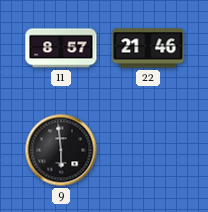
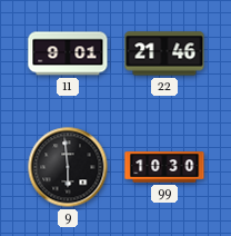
11: 8:57 -> 9:01 (68, 53)
99: none -> 10:30 (164, 167)
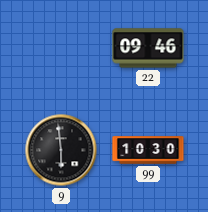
11: 9:01 -> none (68, 53)
22: 21:46 -> 09:46 (148, 48)
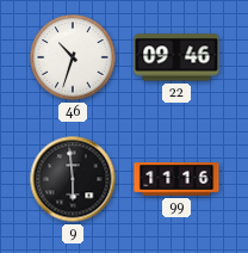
46: none -> 10:33 (73, 57)
99: 10:30 -> 11:16 (176, 179)
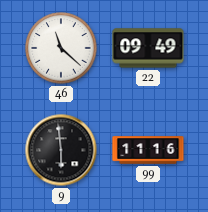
46: 10:33 -> 11:22 (61, 48)
22: 09:46 -> 09:49 (148, 48)
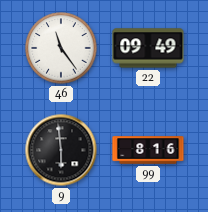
46: 11:22 -> 11:24 (61, 48)
99: 11:16 -> 8:16 (148, 150)
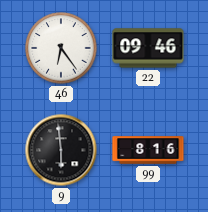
46: 11:24 -> 6:24 (61, 48)
22: 09:49 -> 09:46 (148, 48)
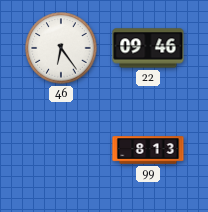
9: 5:59 -> none (61, 150)
99: 8:16 -> 8:13 (148, 150)
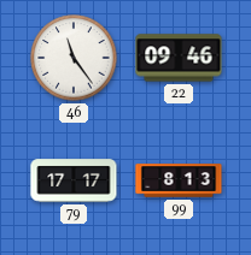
46: 6:24 -> 11:24 (74, 58)
79: none -> 17:17 (74, 180)
